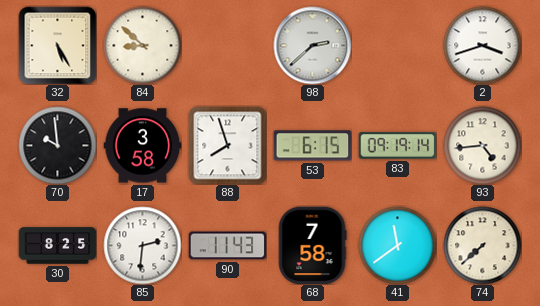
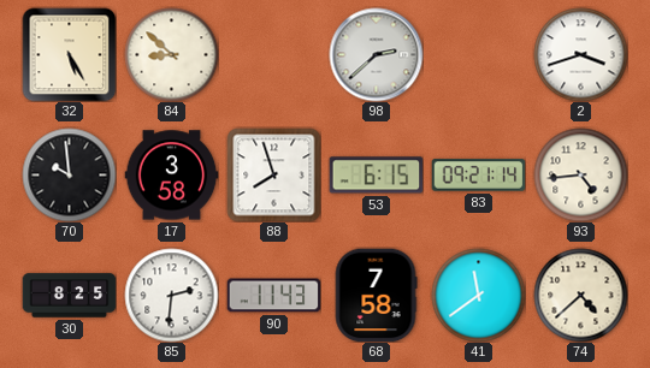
83: 09:19 -> 09:21 (478, 176)
74: 7:38 -> 4:38 (580, 295)
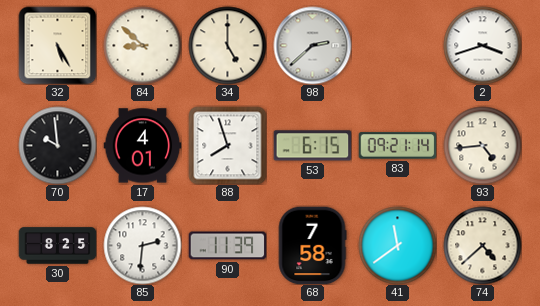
34: none -> 5:00 (227, 45)
17: 3:58 -> 4:01 (142, 146)
90: 11:43 -> 11:39 (227, 246)
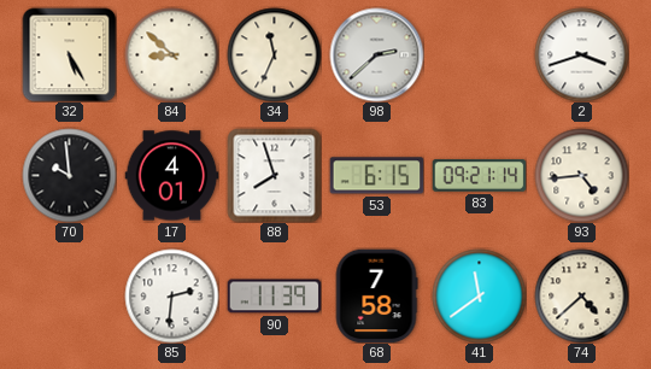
34: 5:00 -> 11:34 (274, 54)
30: 8:25 -> none (57, 246)
